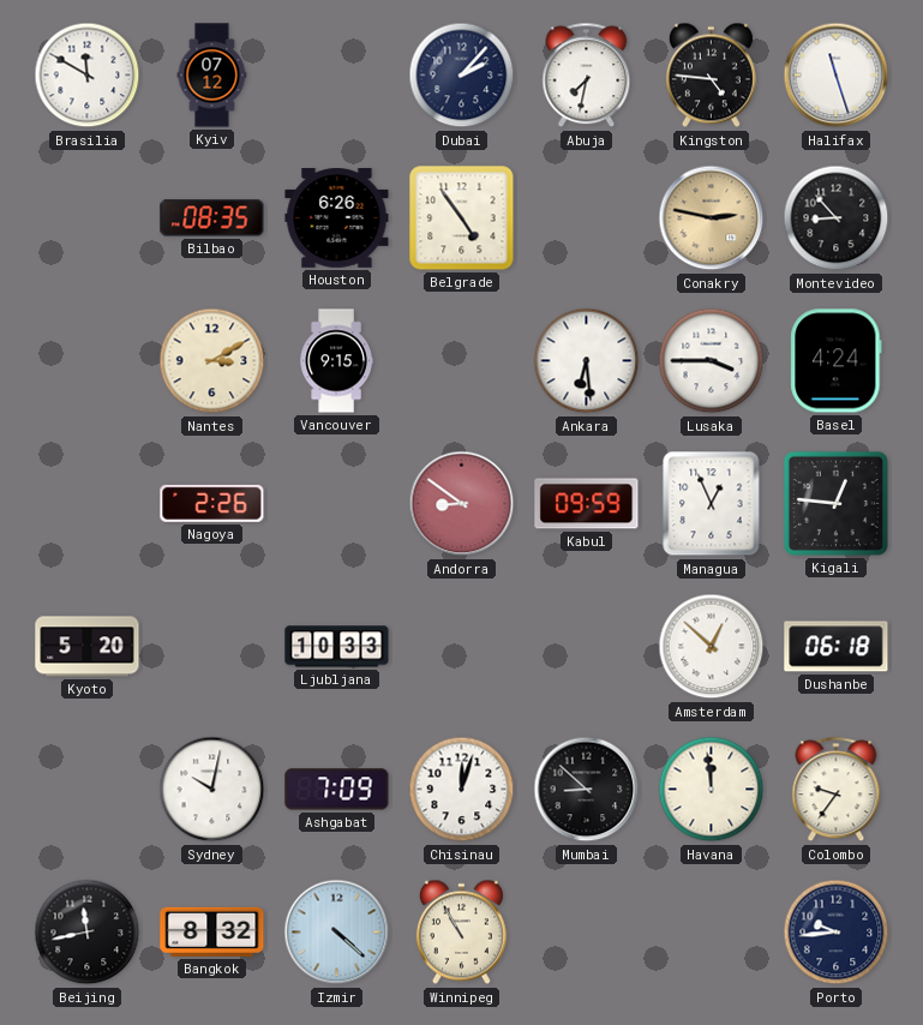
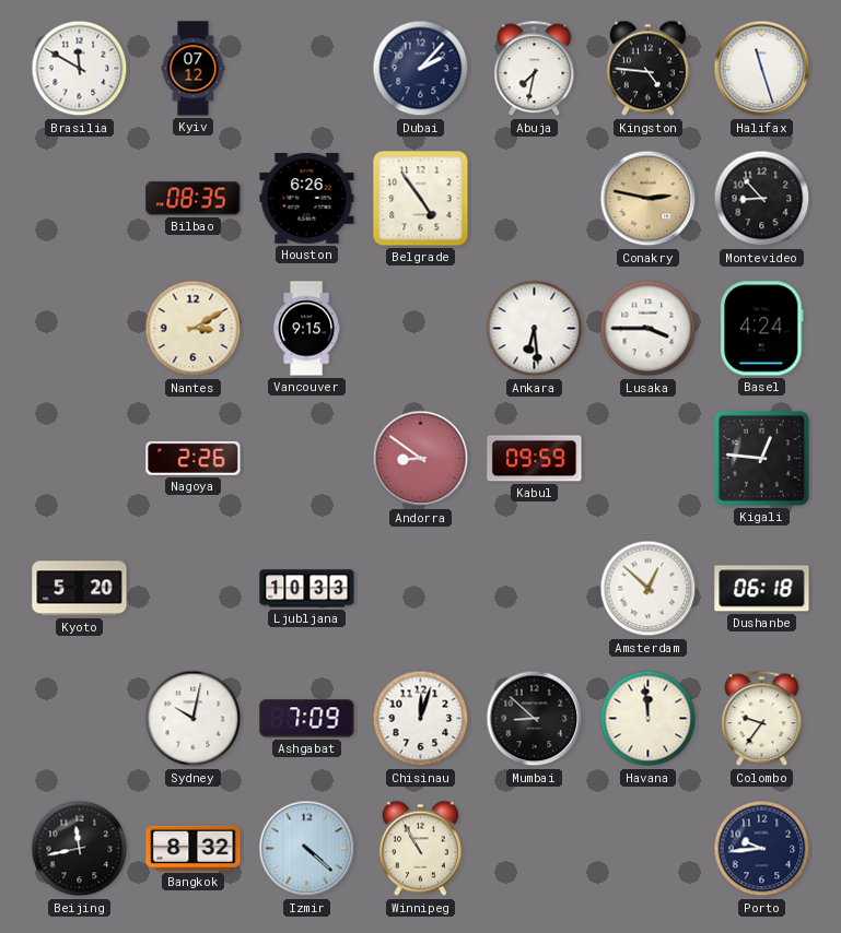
Managua: 12:56 -> none (712, 504)
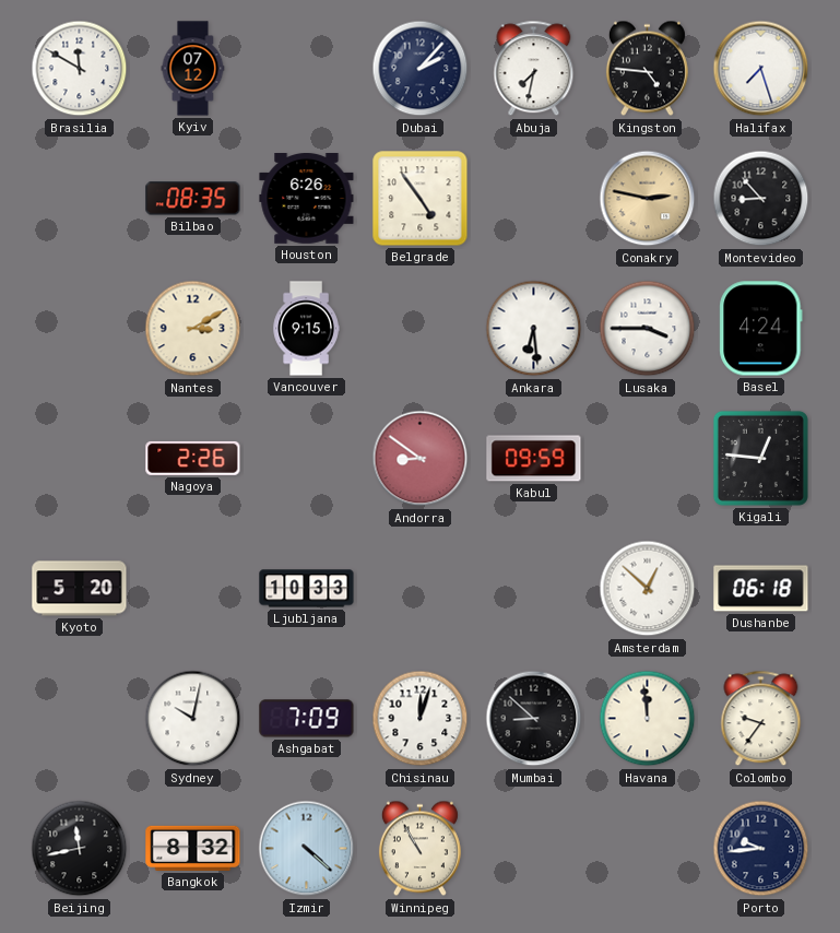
Halifax: 11:27 -> 7:27 (761, 69)
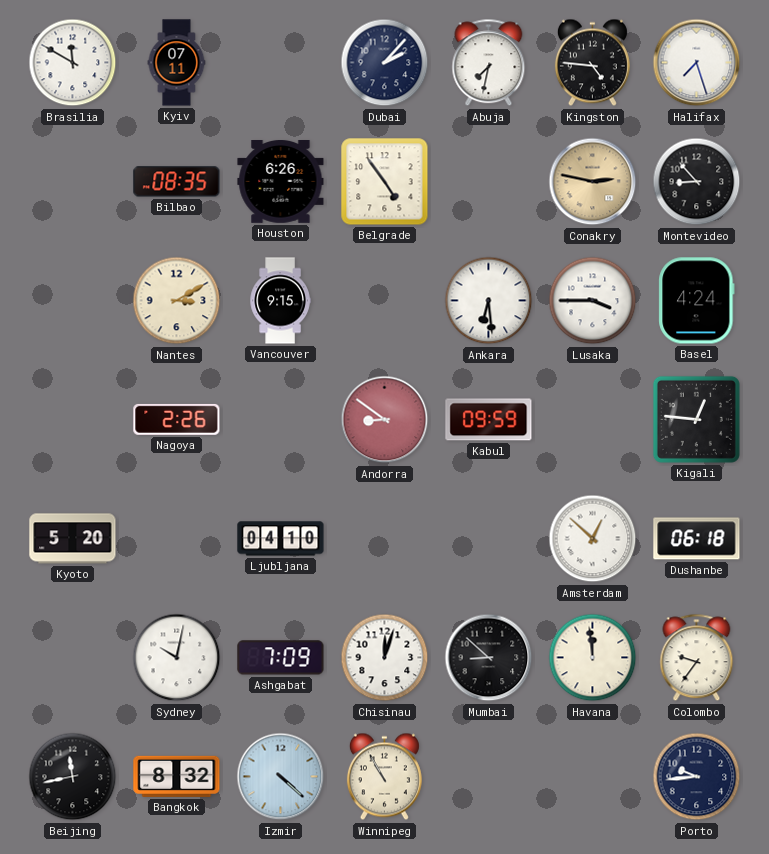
Kyiv: 07:12 -> 07:11 (177, 63)
Ljubljana: 10:33 -> 04:10 (281, 539)
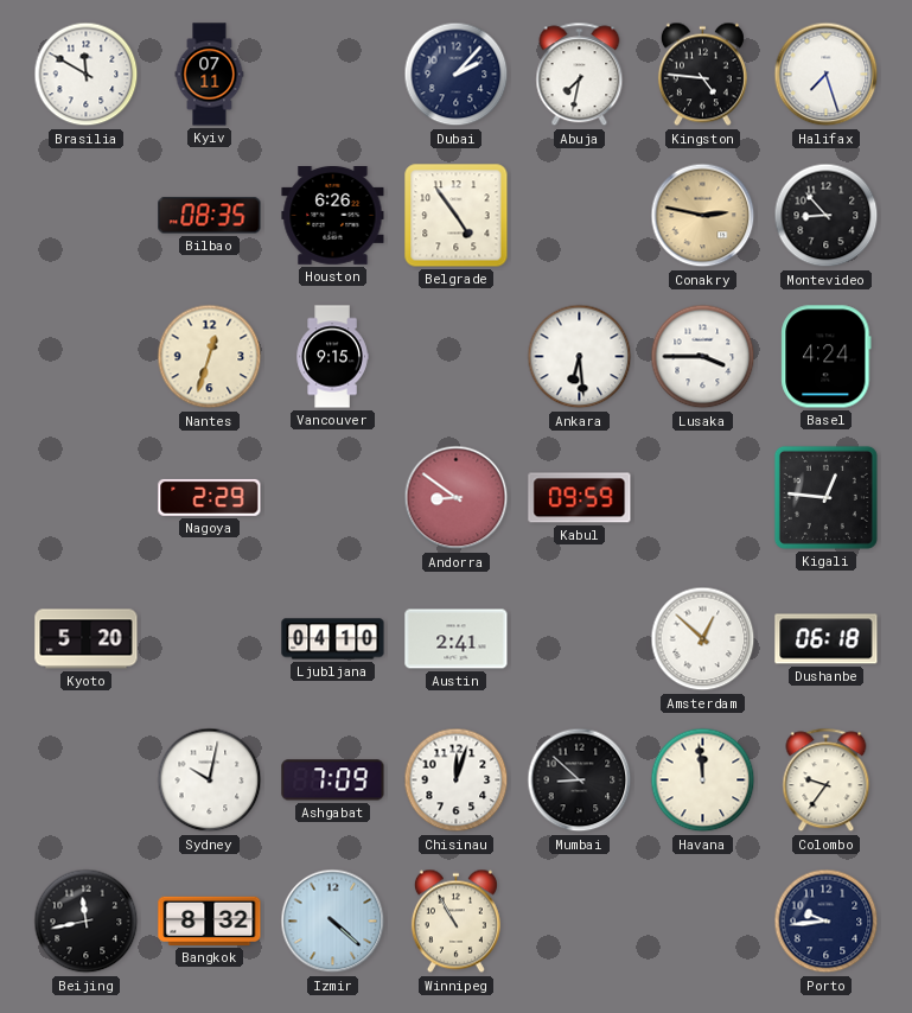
Nantes: 3:10 -> 12:33 (210, 357)
Nagoya: 2:26 -> 2:29 (210, 497)
Austin: none -> 2:41 (457, 639)
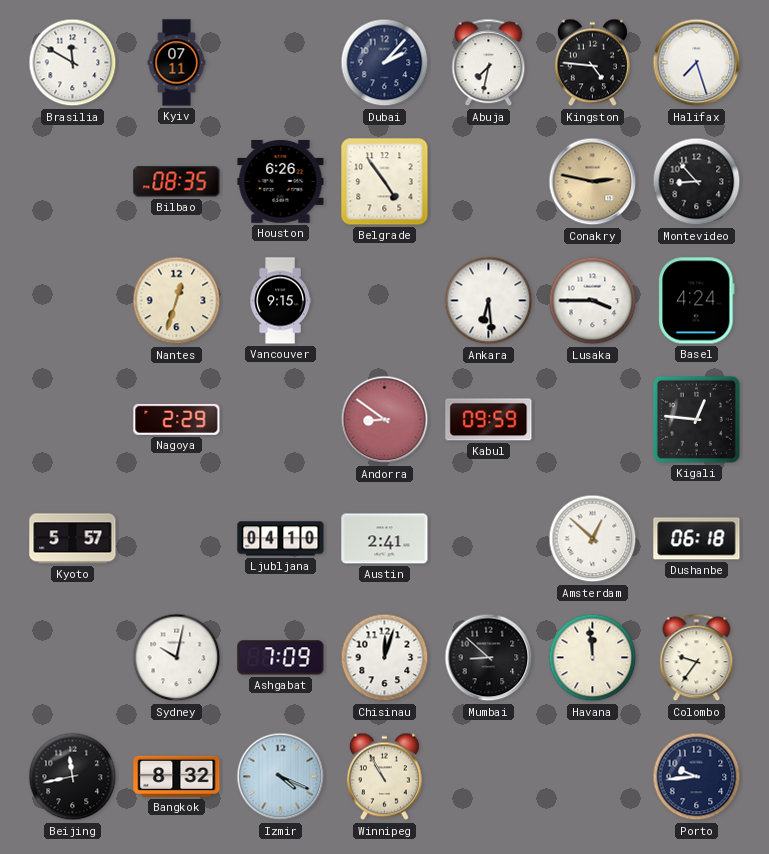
Kyoto: 5:20 -> 5:57 (73, 539)
Izmir: 4:22 -> 4:19 (281, 777)
